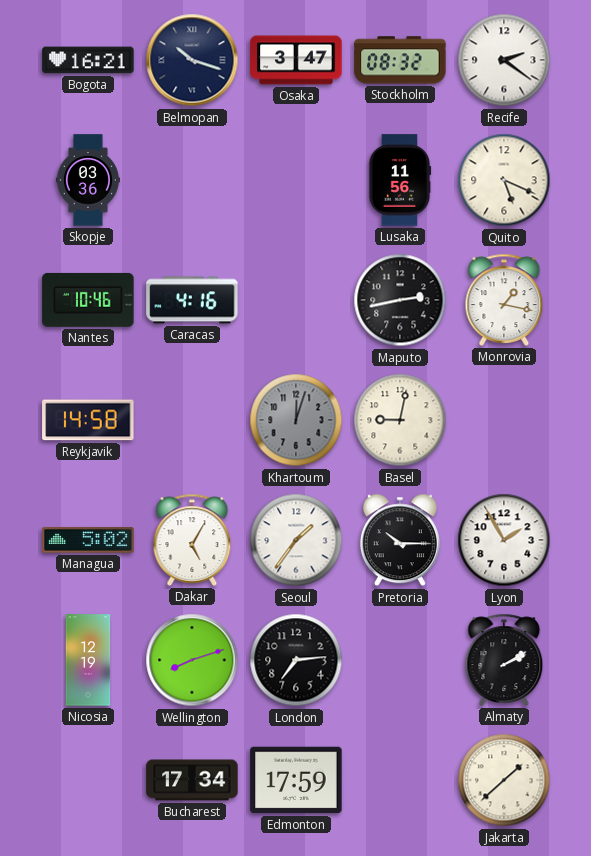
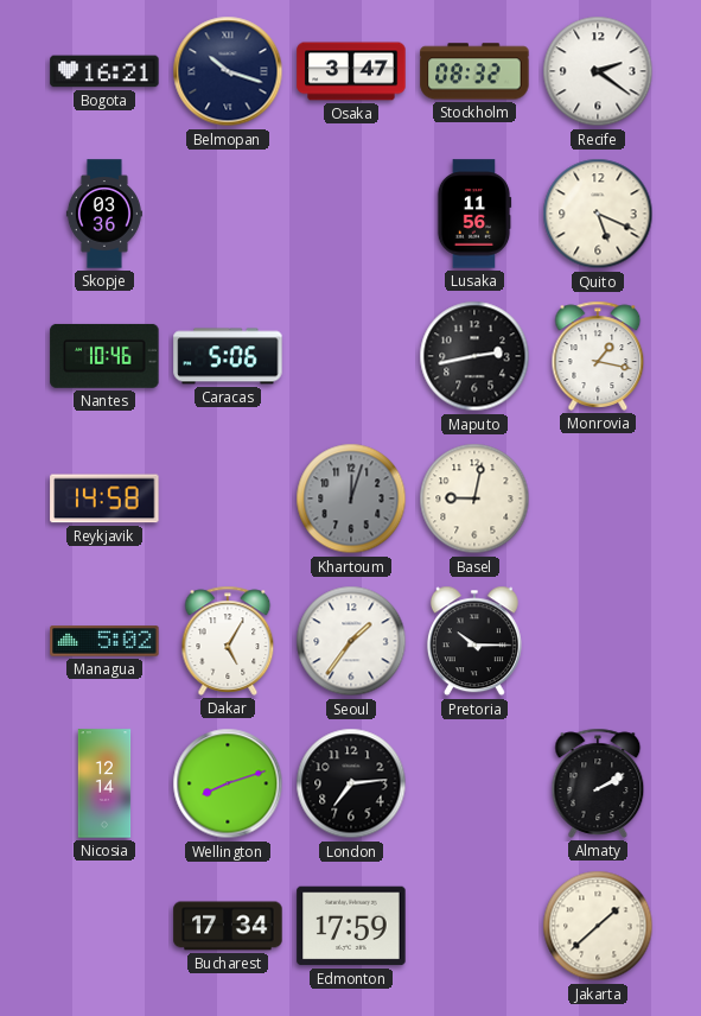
Caracas: 4:16 -> 5:06 (228, 356)
Lyon: 1:55 -> none (504, 540)
Nicosia: 12:19 -> 12:14 (104, 783)
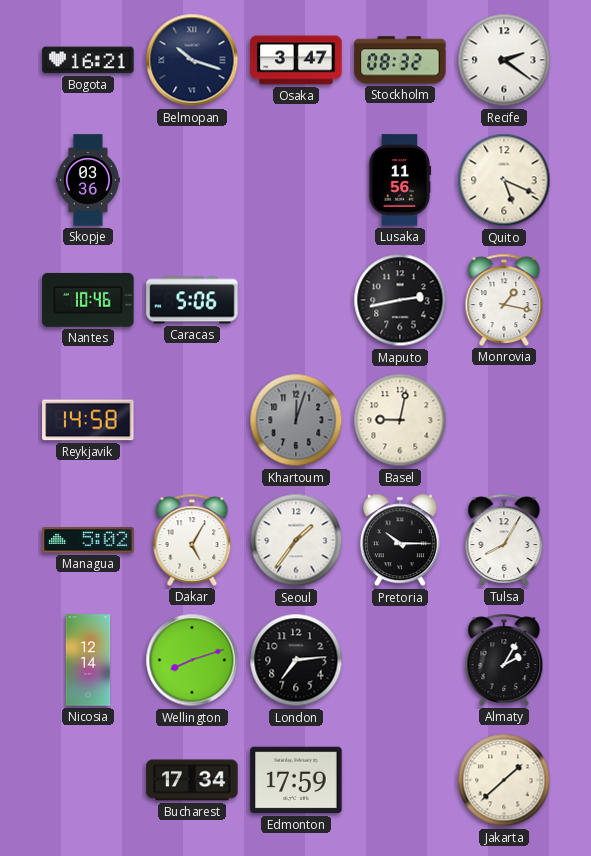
Tulsa: none -> 8:05 (504, 540)
Almaty: 2:10 -> 2:05 (504, 660)
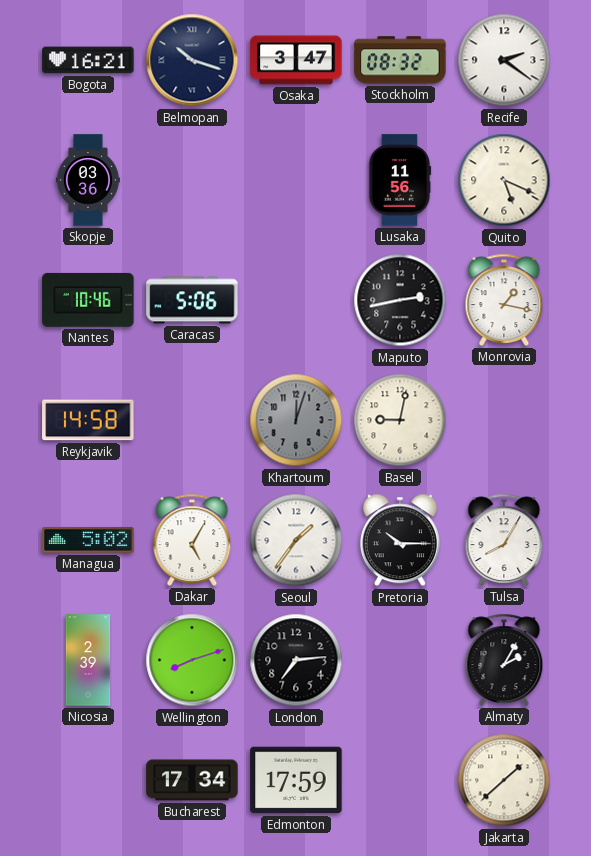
Nicosia: 12:14 -> 2:39 (88, 660)
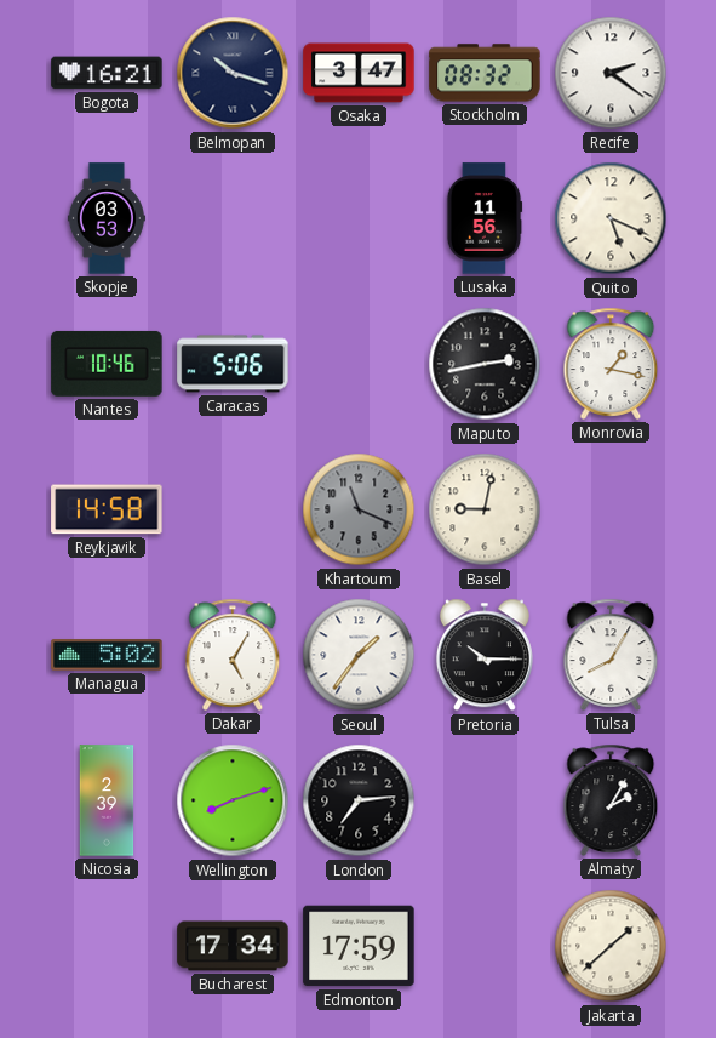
Skopje: 03:36 -> 03:53 (107, 218)
Khartoum: 12:03 -> 11:19 (359, 509)
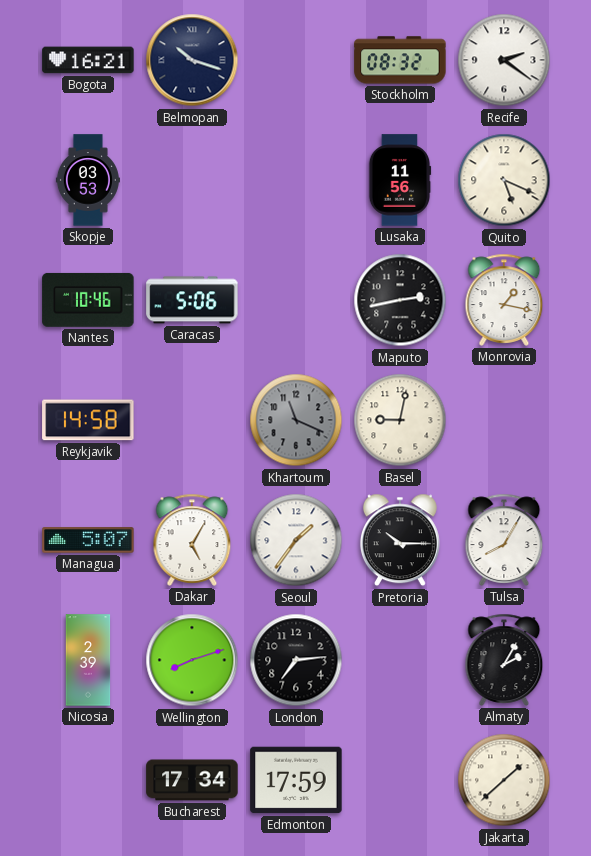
Osaka: 3:47 -> none (359, 73)
Managua: 5:02 -> 5:07 (88, 540)
